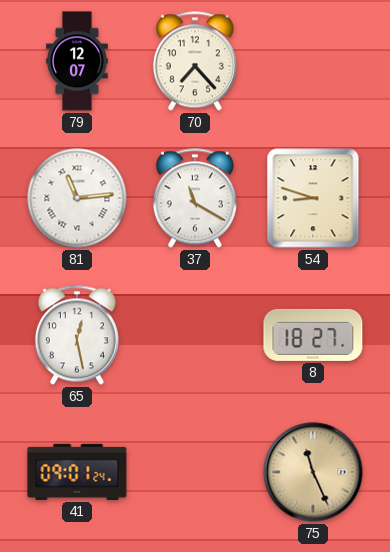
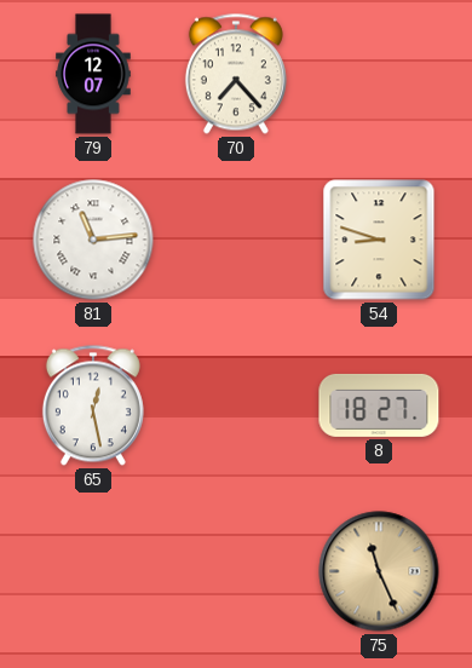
37: 11:20 -> none (195, 198)
41: 09:01 -> none (77, 472)
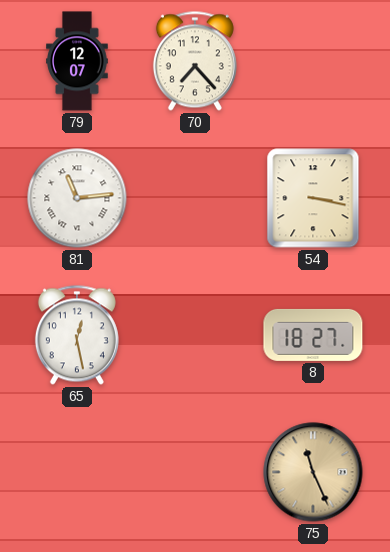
54: 8:48 -> 3:17 (313, 198)
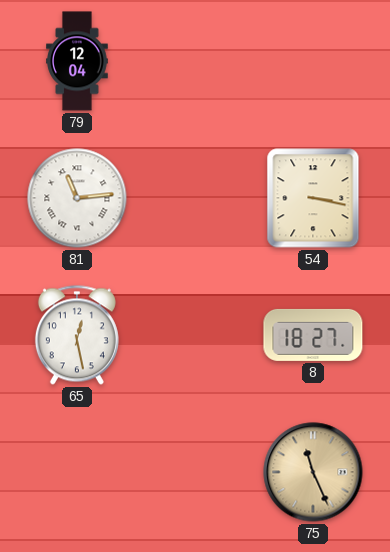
79: 12:07 -> 12:04 (77, 61)
70: 7:23 -> none (195, 61)
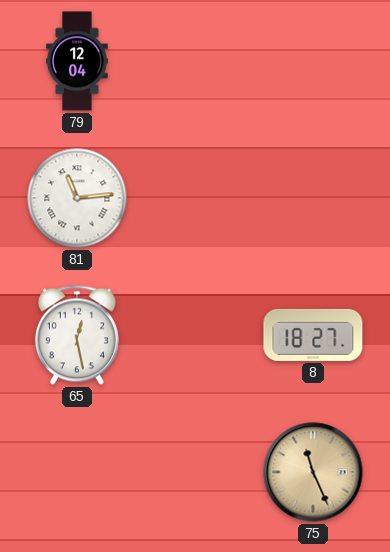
54: 3:17 -> none (313, 198)
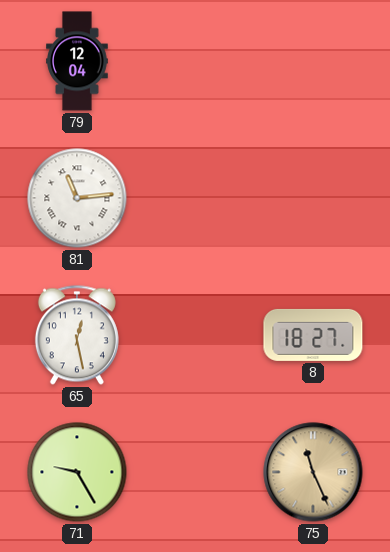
71: none -> 9:25 (77, 472)
